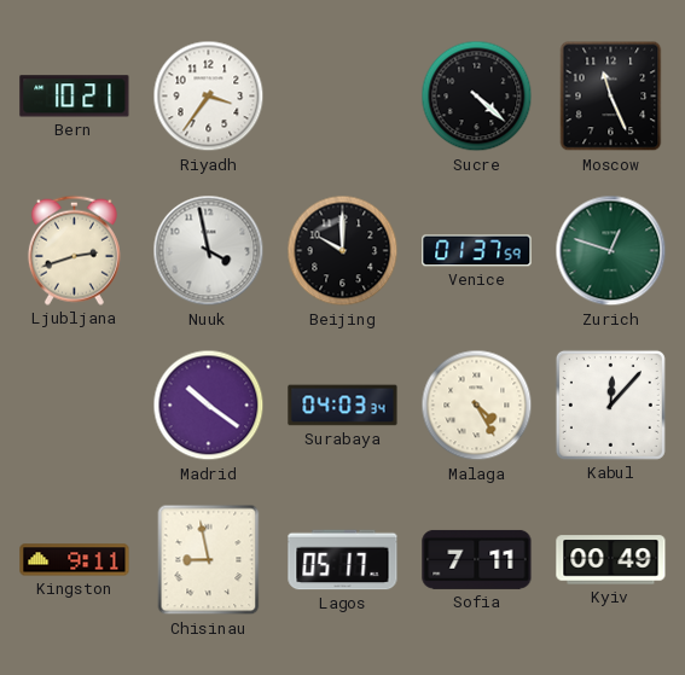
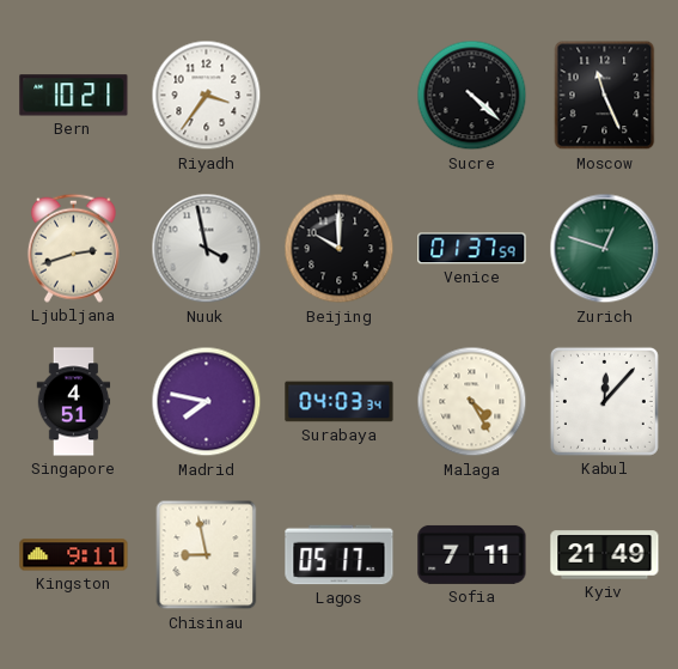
Singapore: none -> 4:51 (74, 402)
Madrid: 10:21 -> 7:47 (207, 402)
Kyiv: 00:49 -> 21:49 (605, 555)
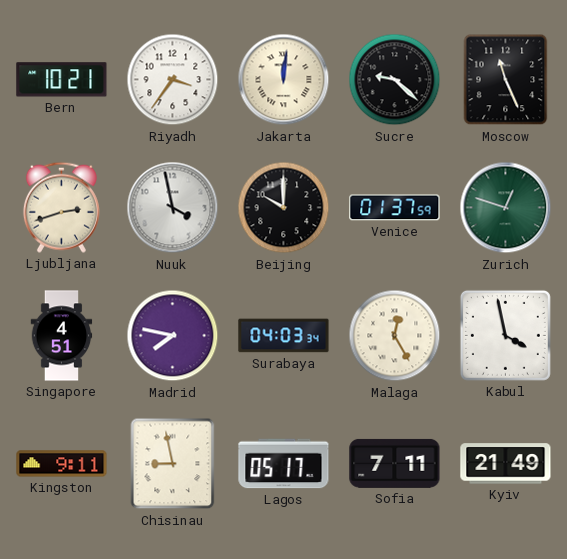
Jakarta: none -> 12:01 (284, 80)
Sucre: 4:22 -> 9:22 (395, 80)
Malaga: 4:25 -> 12:25 (395, 336)
Kabul: 12:07 -> 3:58 (505, 335)
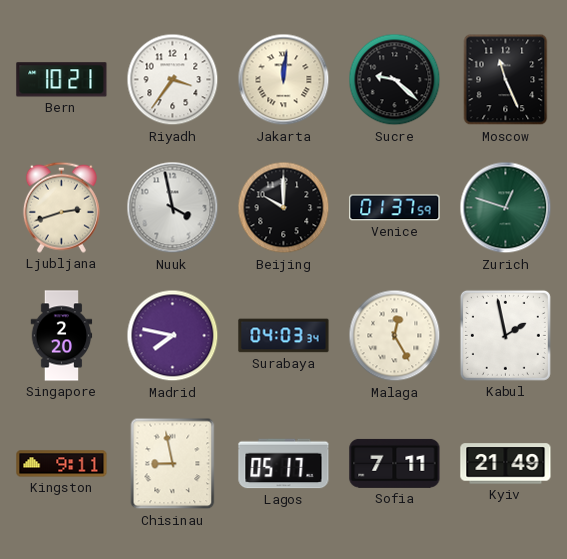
Singapore: 4:51 -> 2:20 (62, 336)
Kabul: 3:58 -> 1:58 (505, 335)
